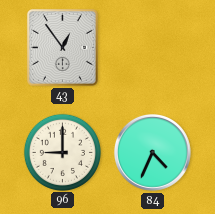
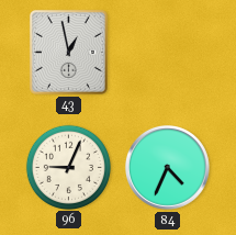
43: 12:54 -> 12:58 (68, 53)
96: 9:00 -> 9:04 (68, 167)
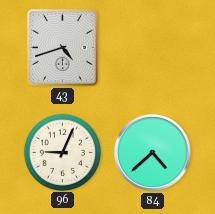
43: 12:58 -> 4:42 (62, 48)
84: 4:34 -> 4:38 (153, 153)
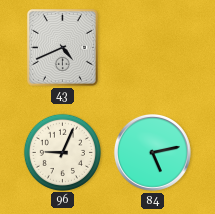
43: 4:42 -> 4:41 (62, 48)
84: 4:38 -> 5:13 (153, 153)
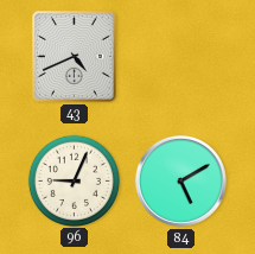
84: 5:13 -> 5:10 (181, 182)
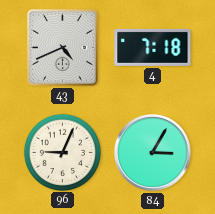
4: none -> 7:18 (153, 47)
84: 5:10 -> 3:05 (153, 153)
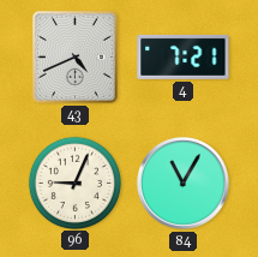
4: 7:18 -> 7:21 (184, 56)
84: 3:05 -> 11:05 (184, 184)
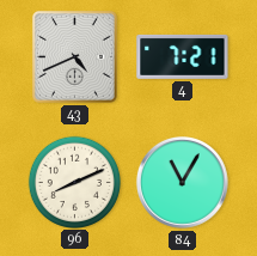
96: 9:04 -> 8:11 (74, 182)
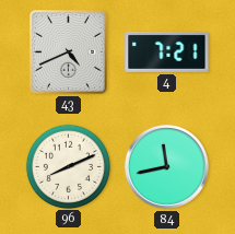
84: 11:05 -> 11:43 (167, 167)
